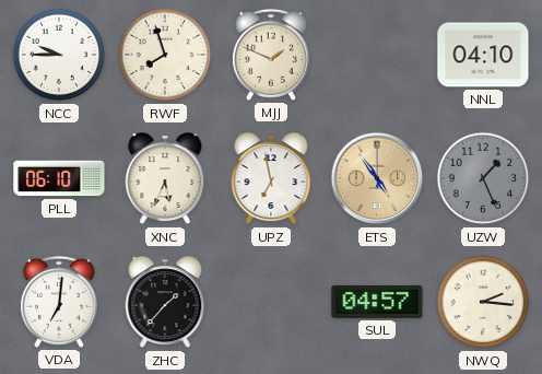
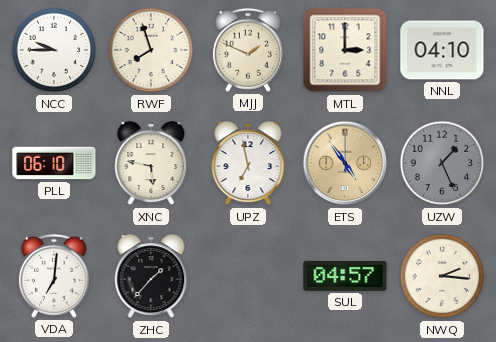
MTL: none -> 3:00 (345, 50)
XNC: 5:34 -> 5:47 (151, 164)
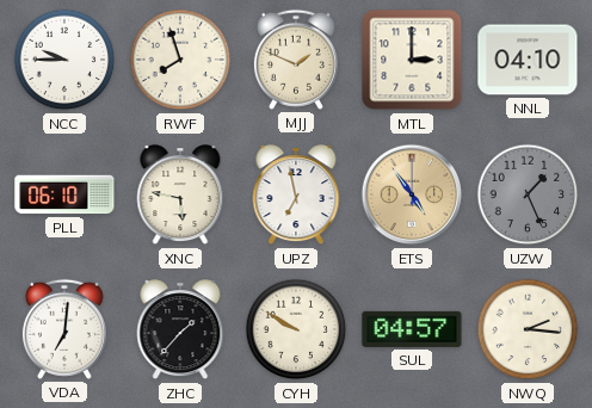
CYH: none -> 9:50 (296, 329)
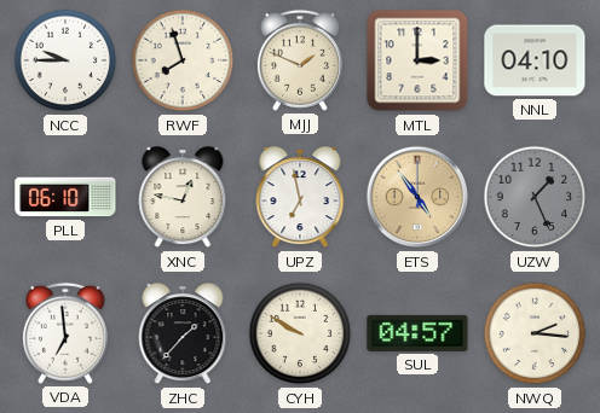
XNC: 5:47 -> 12:47 (183, 198)
VDA: 7:01 -> 6:59 (65, 333)
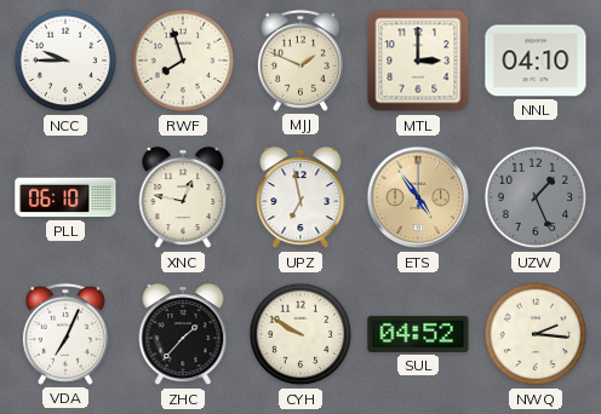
VDA: 6:59 -> 7:04 (65, 334)
SUL: 04:57 -> 04:52 (418, 334)
